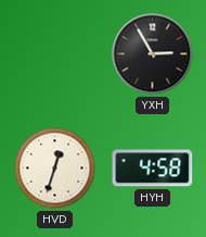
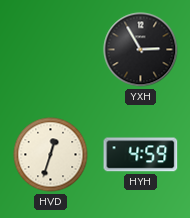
HYH: 4:58 -> 4:59 (141, 155)
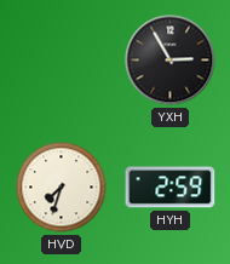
HVD: 12:33 -> 7:33 (62, 188)
HYH: 4:59 -> 2:59 (171, 188)
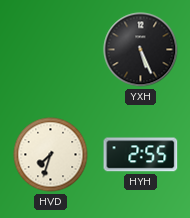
YXH: 2:55 -> 5:26 (141, 50)
HYH: 2:59 -> 2:55 (141, 155)
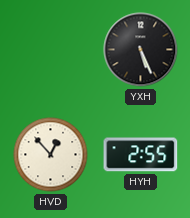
HVD: 7:33 -> 12:53 (51, 155)
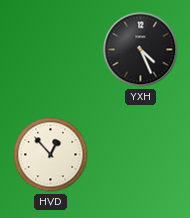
YXH: 5:26 -> 4:26 (141, 50)
HYH: 2:55 -> none (141, 155)
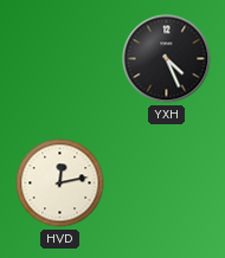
HVD: 12:53 -> 12:13 (60, 183)
